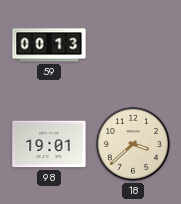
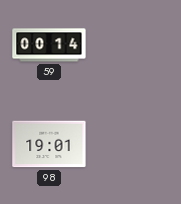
59: 00:13 -> 00:14 (49, 45)
18: 3:38 -> none (133, 144)
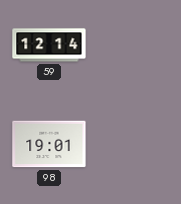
59: 00:14 -> 12:14 (49, 45)
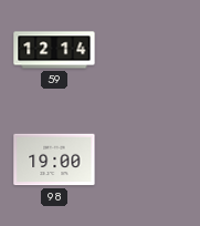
98: 19:01 -> 19:00 (54, 160)
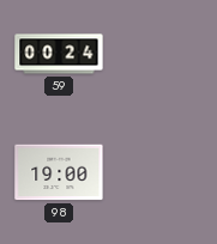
59: 12:14 -> 00:24 (59, 54)
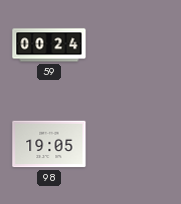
98: 19:00 -> 19:05 (49, 144)
